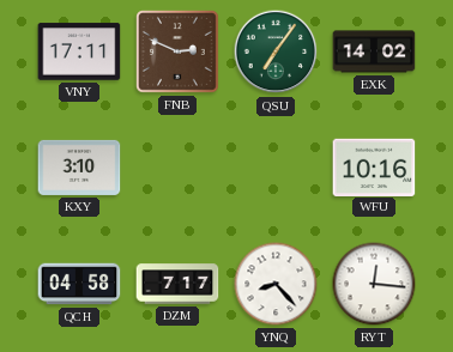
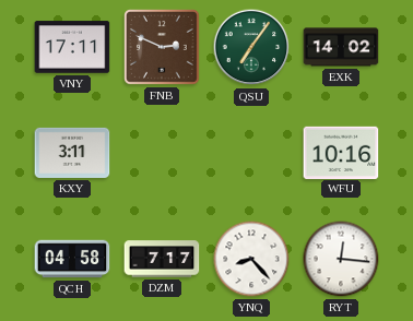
KXY: 3:10 -> 3:11 (72, 153)
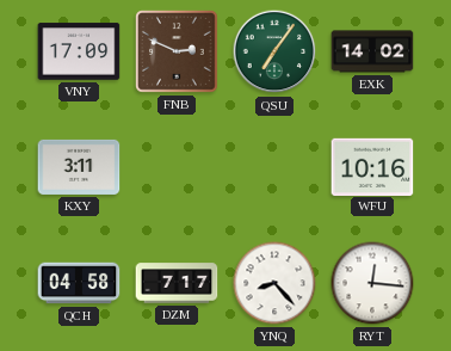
VNY: 17:11 -> 17:09 (79, 51)
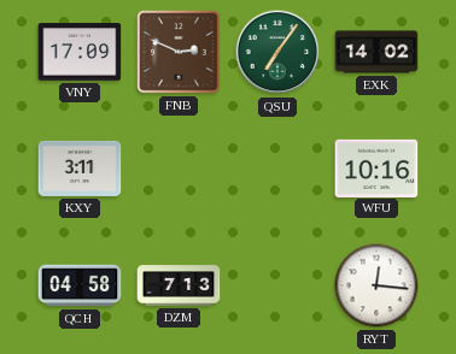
DZM: 7:17 -> 7:13 (179, 285)
YNQ: 8:23 -> none (274, 283)
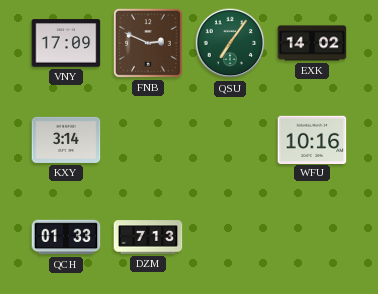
KXY: 3:11 -> 3:14 (66, 140)
QCH: 04:58 -> 01:33 (66, 237)
RYT: 12:16 -> none (376, 285)
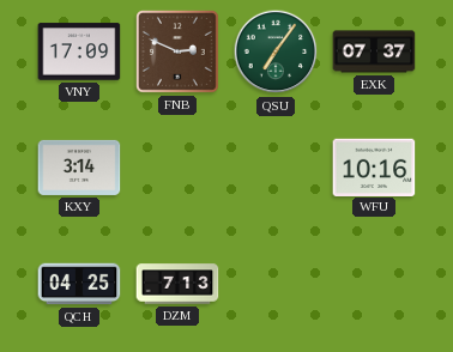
EXK: 14:02 -> 07:37 (374, 51)
QCH: 01:33 -> 04:25 (79, 284)
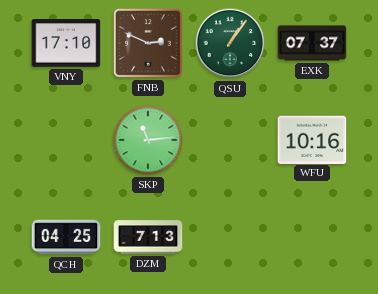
VNY: 17:09 -> 17:10 (66, 43)
QSU: 7:06 -> 1:06 (230, 43)
KXY: 3:14 -> none (79, 168)
SKP: none -> 11:14 (148, 140)
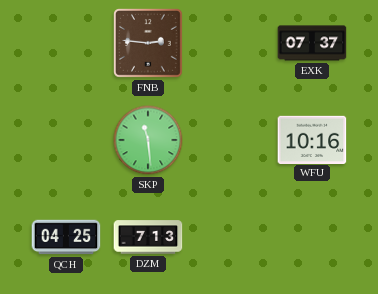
VNY: 17:10 -> none (66, 43)
FNB: 2:49 -> 2:46 (149, 44)
QSU: 1:06 -> none (230, 43)
SKP: 11:14 -> 11:29 (148, 140)
